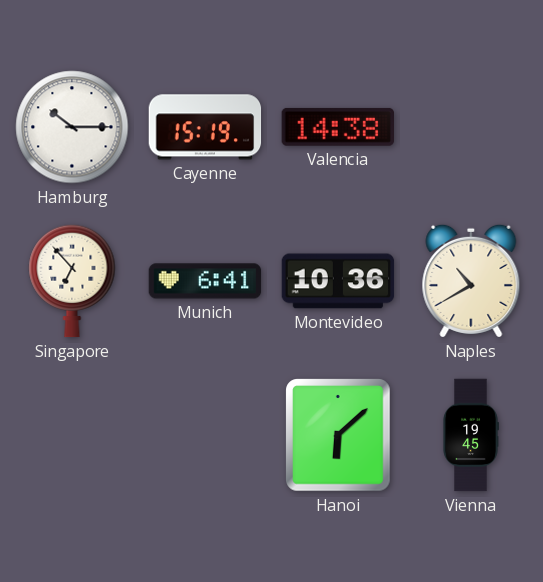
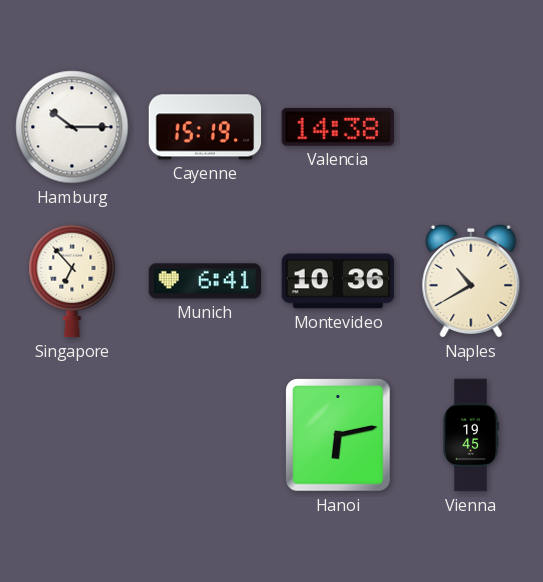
Hanoi: 6:08 -> 6:13 (338, 435)
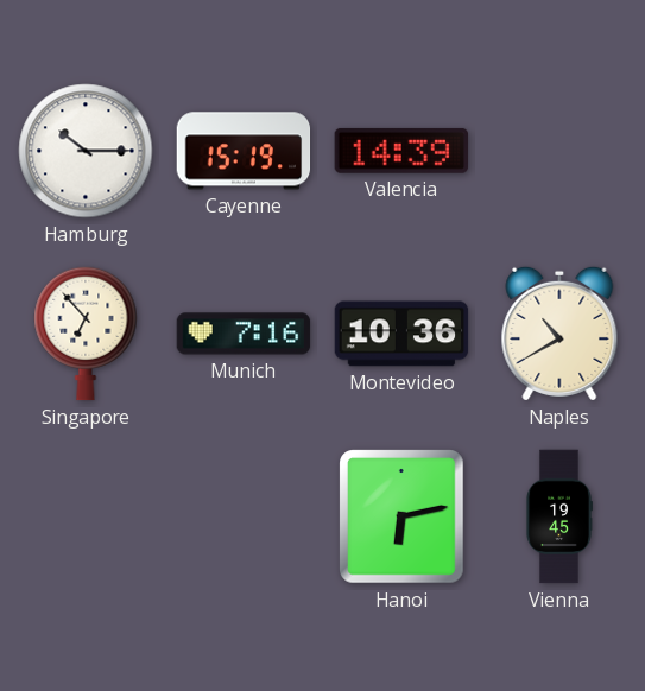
Valencia: 14:38 -> 14:39 (400, 151)
Munich: 6:41 -> 7:16 (244, 334)
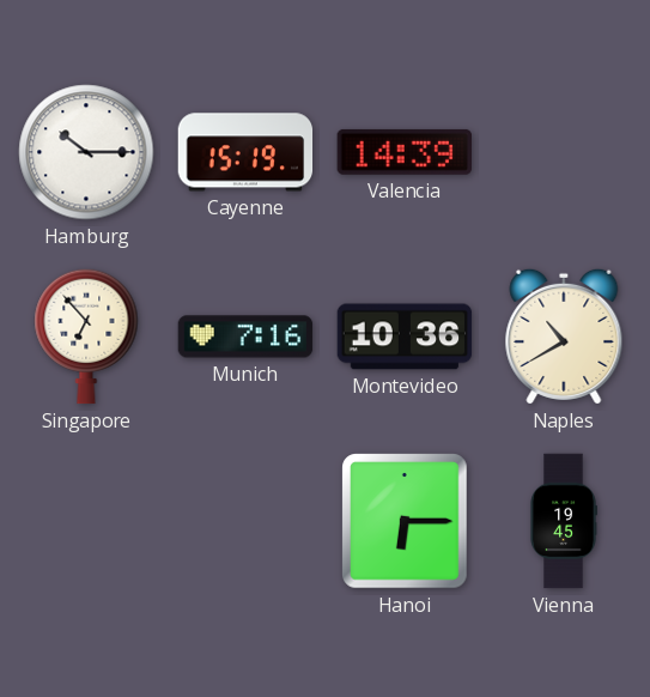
Hanoi: 6:13 -> 6:15 (405, 521)
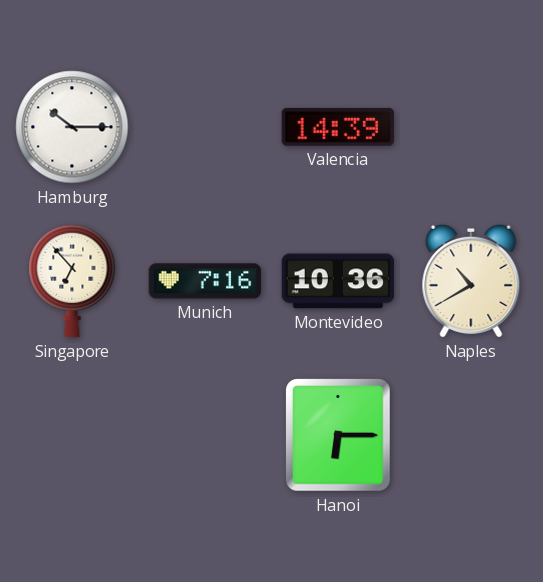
Cayenne: 15:19 -> none (245, 152)
Vienna: 19:45 -> none (564, 521)
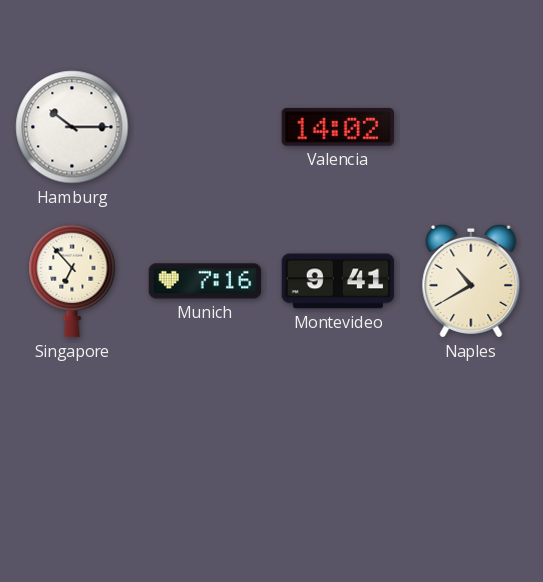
Valencia: 14:39 -> 14:02 (337, 127)
Montevideo: 10:36 -> 9:41 (338, 281)
Hanoi: 6:15 -> none (338, 435)
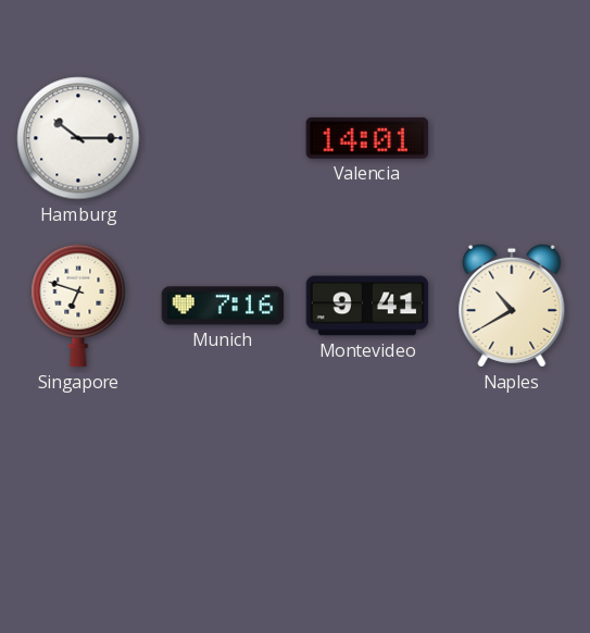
Valencia: 14:02 -> 14:01 (366, 138)
Singapore: 6:53 -> 6:48 (78, 306)
